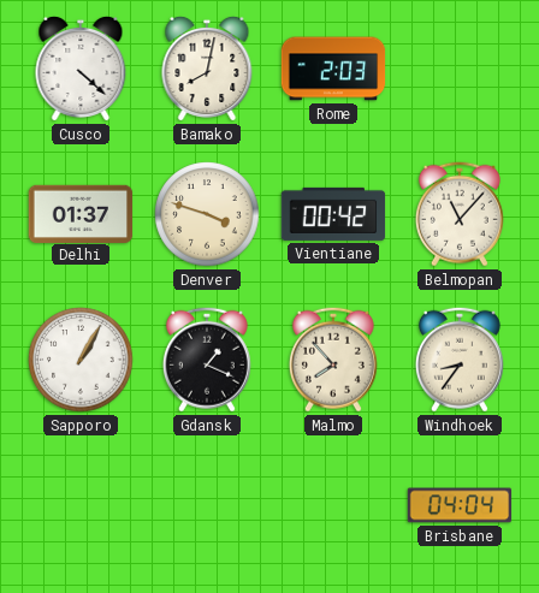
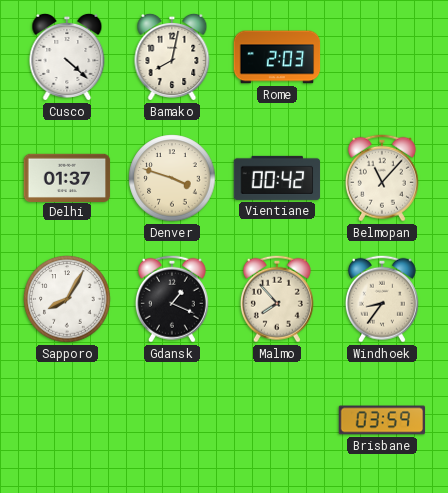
Sapporo: 1:05 -> 8:05 (67, 299)
Brisbane: 04:04 -> 03:59 (382, 420)
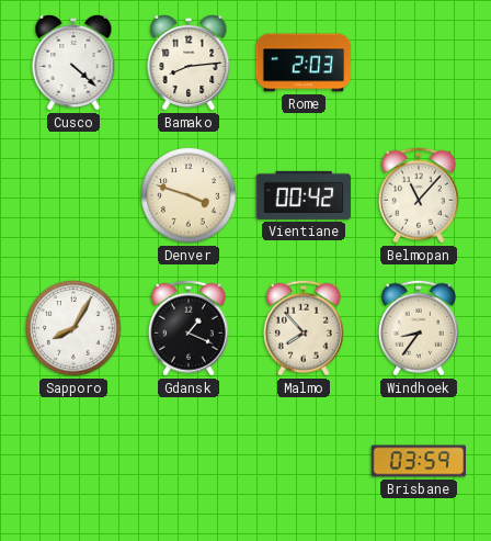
Bamako: 8:02 -> 8:14 (189, 63)
Delhi: 01:37 -> none (67, 177)
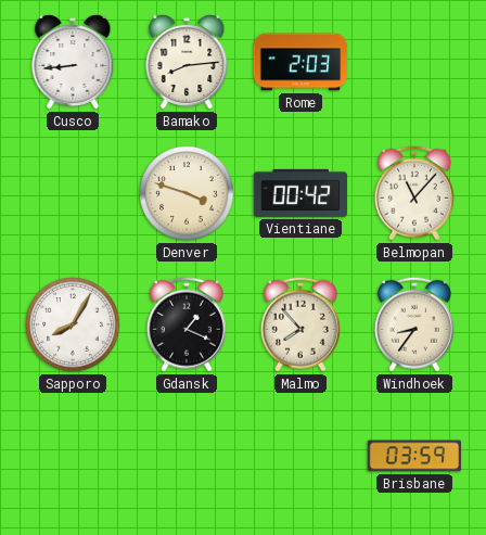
Cusco: 4:22 -> 8:44 (73, 62)
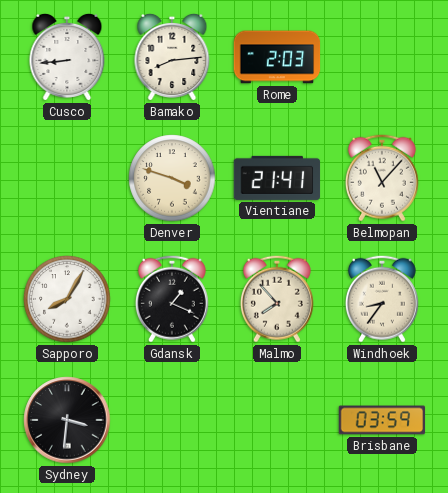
Vientiane: 00:42 -> 21:41 (277, 178)
Sydney: none -> 3:31 (67, 420)
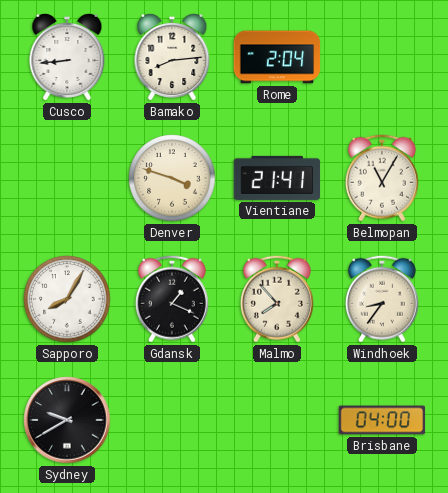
Rome: 2:03 -> 2:04 (277, 57)
Belmopan: 11:07 -> 11:05 (382, 178)
Sydney: 3:31 -> 9:40 (67, 420)
Brisbane: 03:59 -> 04:00 (382, 420)
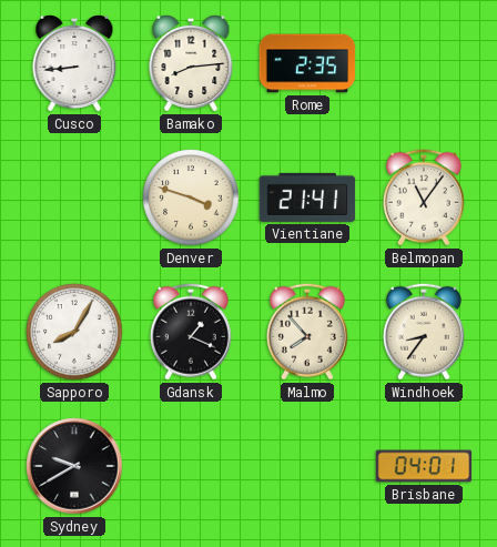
Rome: 2:04 -> 2:35 (307, 63)
Belmopan: 11:05 -> 11:06 (424, 197)
Brisbane: 04:00 -> 04:01 (424, 466)
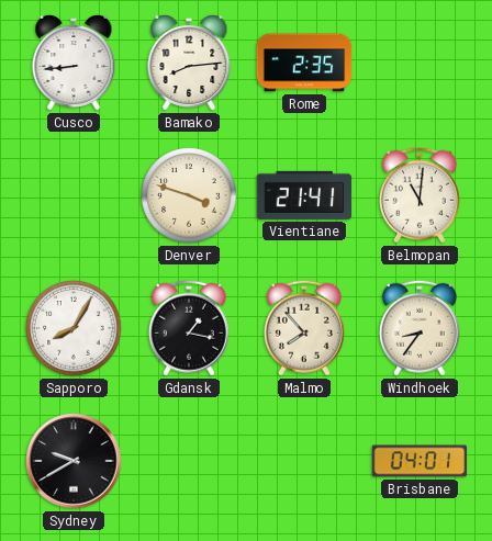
Belmopan: 11:06 -> 11:01 (420, 195)
Gdansk: 1:19 -> 1:17 (189, 328)
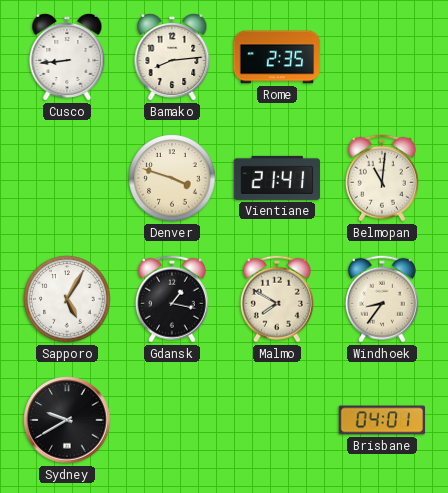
Sapporo: 8:05 -> 5:05 (67, 299)
Malmo: 7:53 -> 7:50 (277, 299)
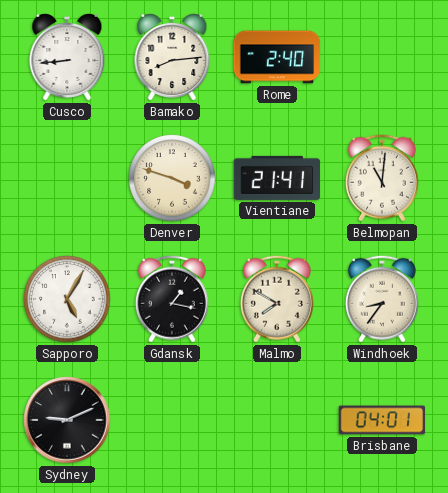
Rome: 2:35 -> 2:40 (277, 57)
Sydney: 9:40 -> 9:11 (67, 420)
